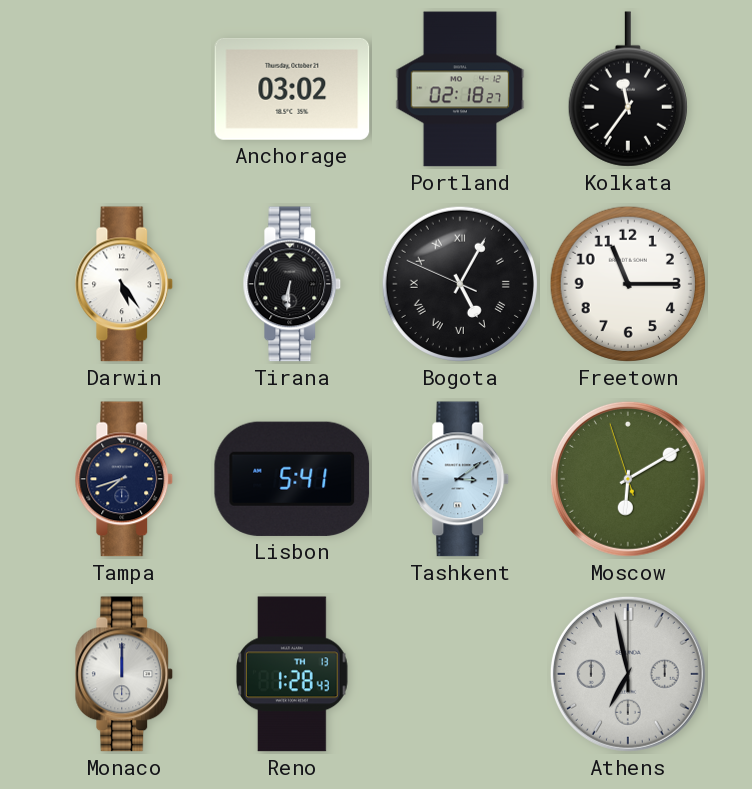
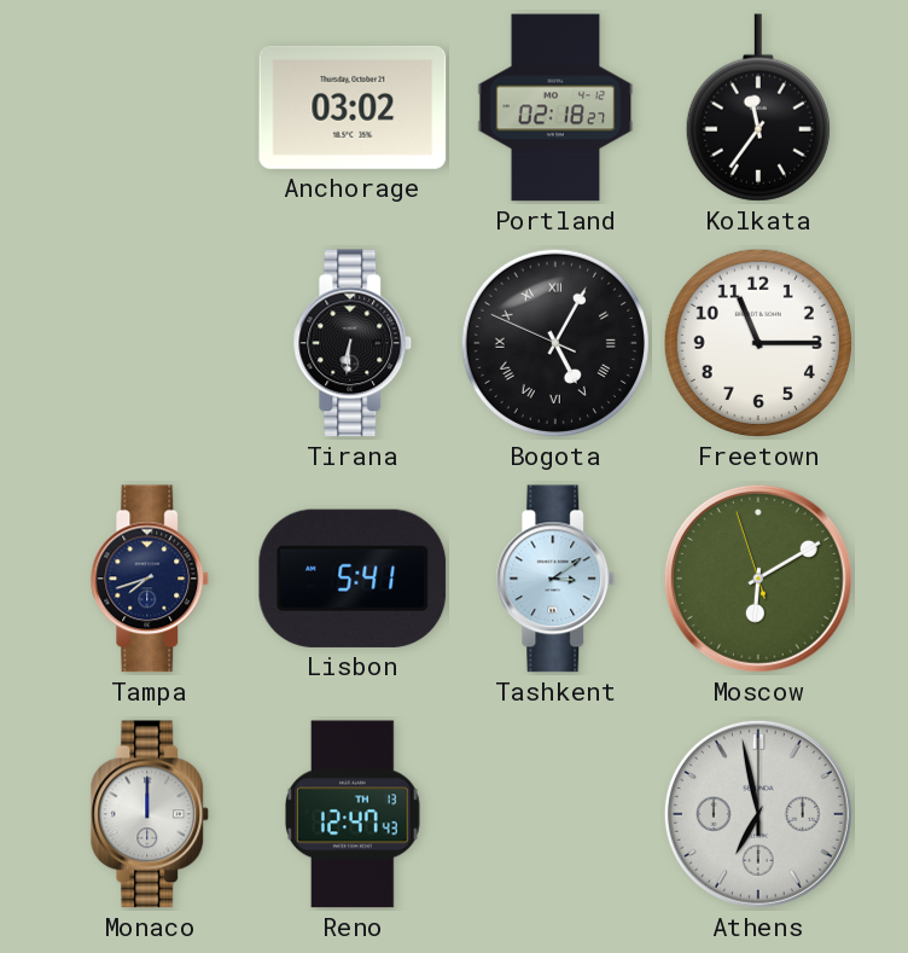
Darwin: 5:24 -> none (124, 284)
Reno: 1:28 -> 12:47 (354, 814)
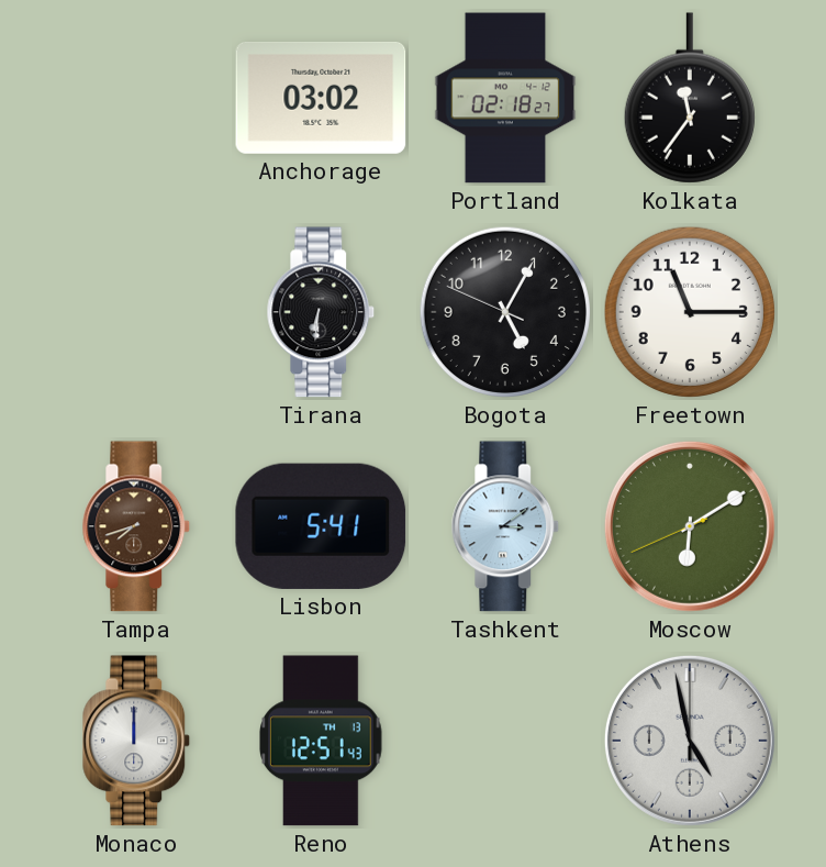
Bogota numerals: Roman -> Arabic (505, 312)
Tampa dial: navy -> brown (136, 526)
Moscow: 6:09:57 -> 6:09:41 (690, 526)
Reno: 12:47 -> 12:51 (322, 741)
Athens: 6:58 -> 4:58 (690, 741)
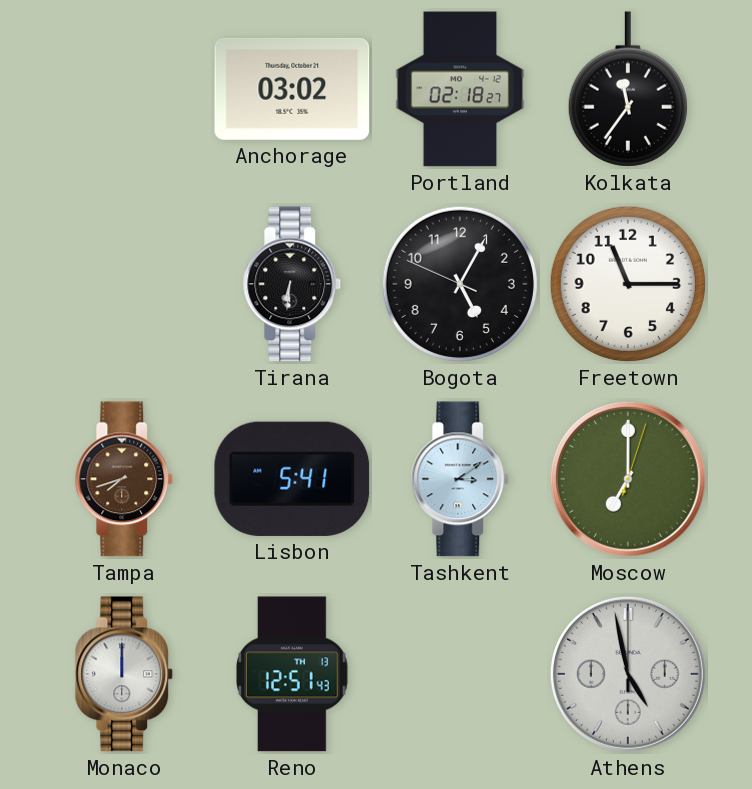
Moscow: 6:09 -> 7:00 (628, 479)
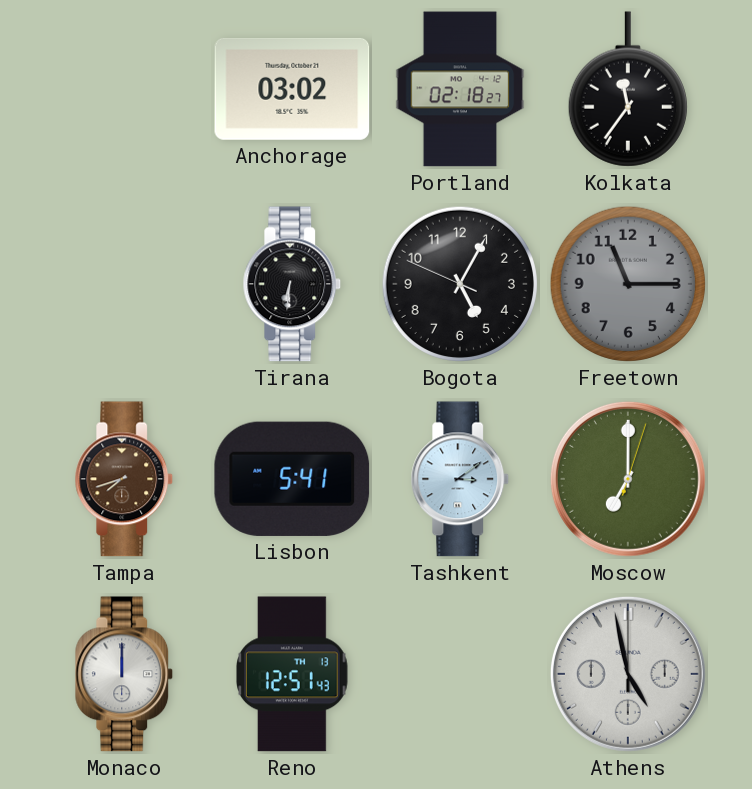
Freetown dial: white -> grey (628, 284)
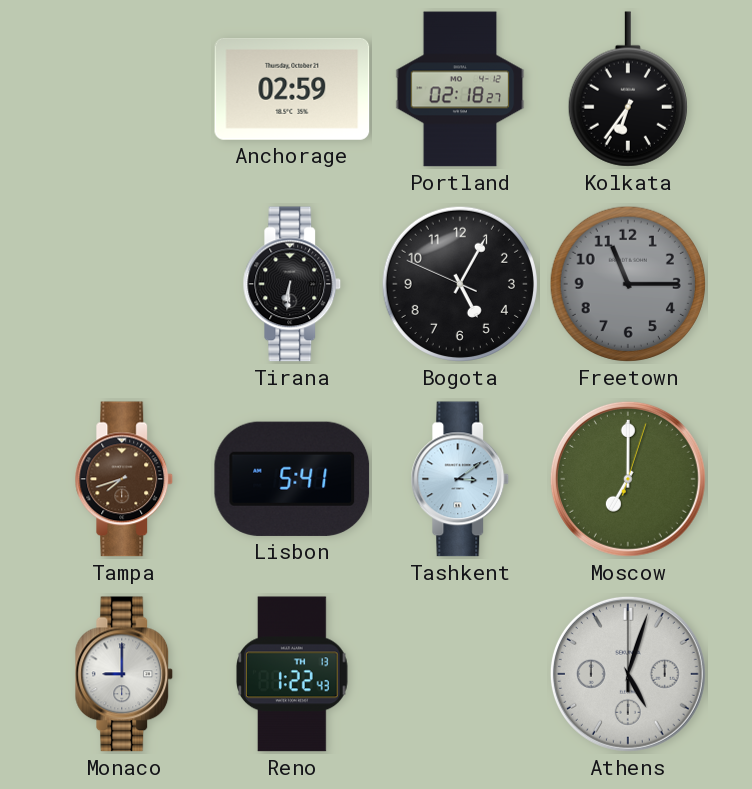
Anchorage: 03:02 -> 02:59 (292, 89)
Kolkata: 11:36 -> 6:36 (628, 89)
Monaco: 12:00 -> 9:00 (124, 674)
Reno: 12:51 -> 1:22 (293, 674)
Athens: 4:58 -> 5:03 (628, 674)
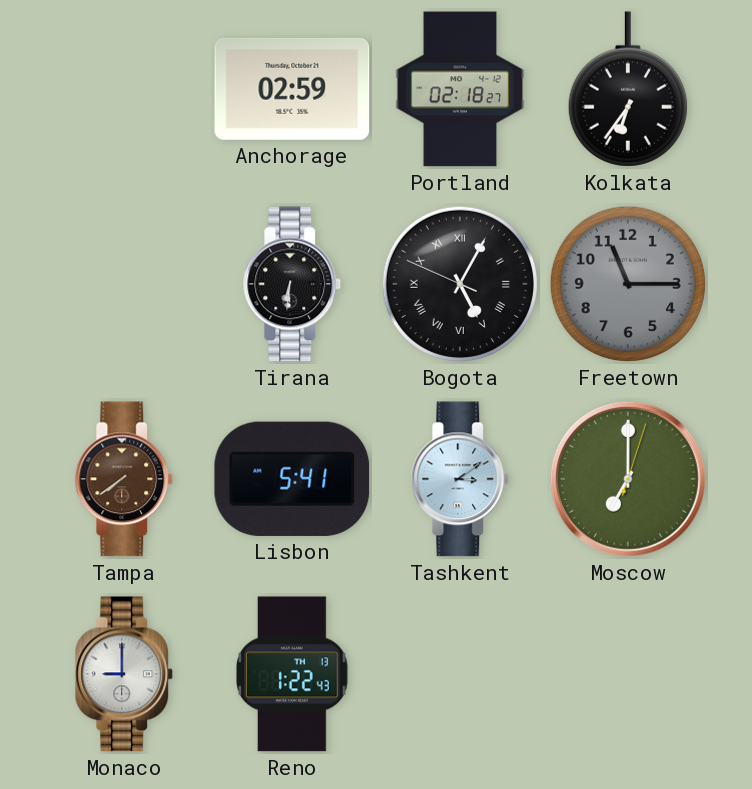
Bogota numerals: Arabic -> Roman (460, 284)
Tampa: 7:42 -> 7:39 (124, 479)
Athens: 5:03 -> none (628, 674)
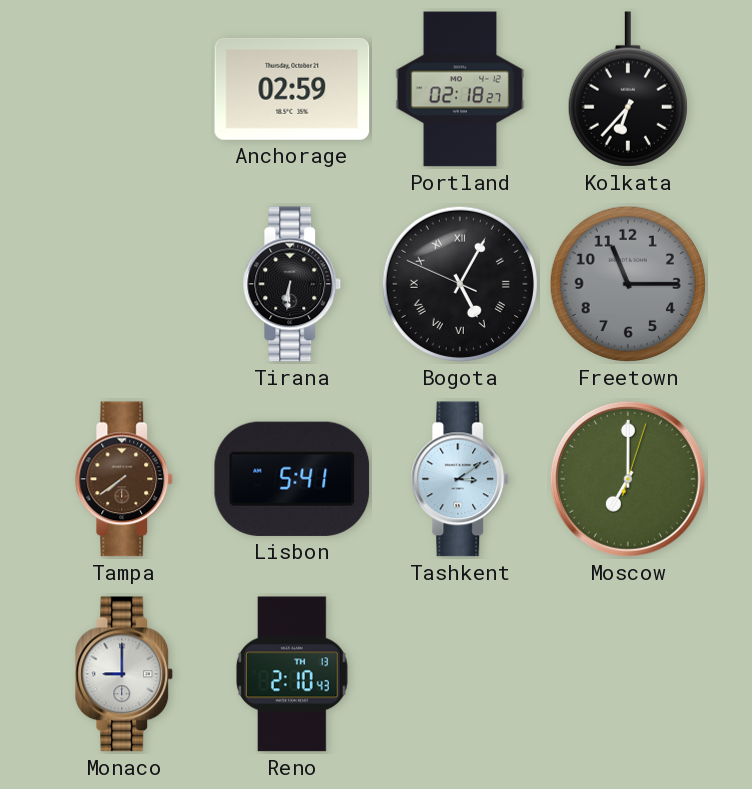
Kolkata: 6:36 -> 6:37 (628, 89)
Reno: 1:22 -> 2:10 (293, 674)
